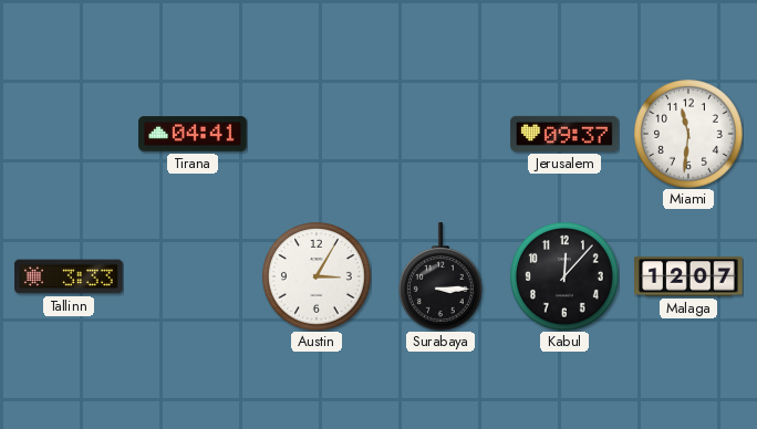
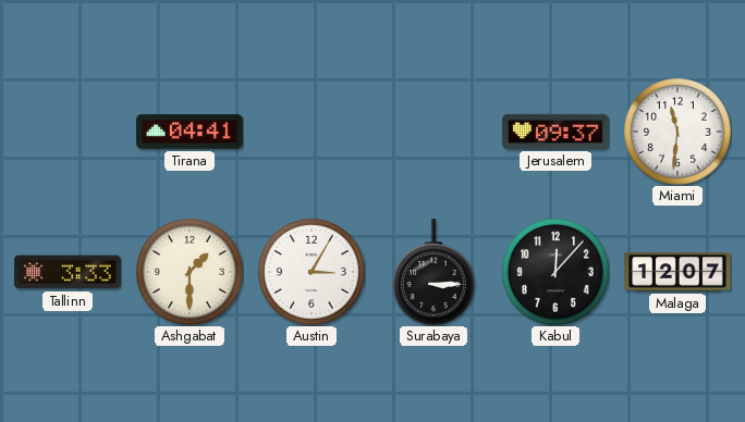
Ashgabat: none -> 1:30 (191, 273)
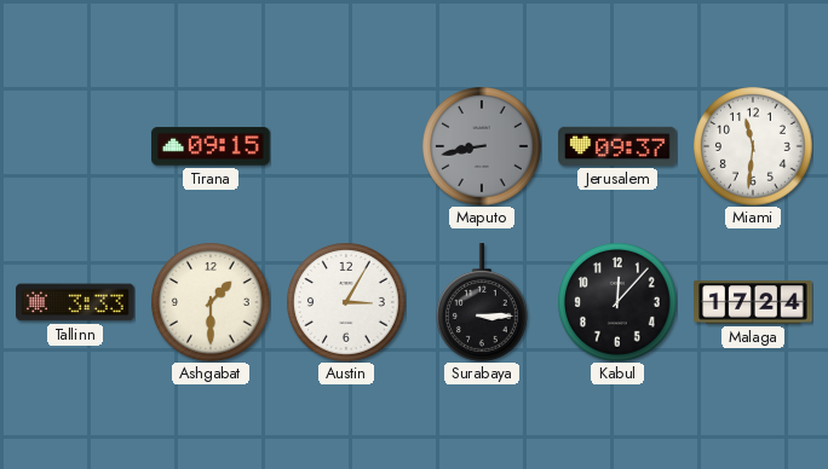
Tirana: 04:41 -> 09:15 (211, 146)
Maputo: none -> 8:43 (483, 147)
Malaga: 12:07 -> 17:24 (753, 302)
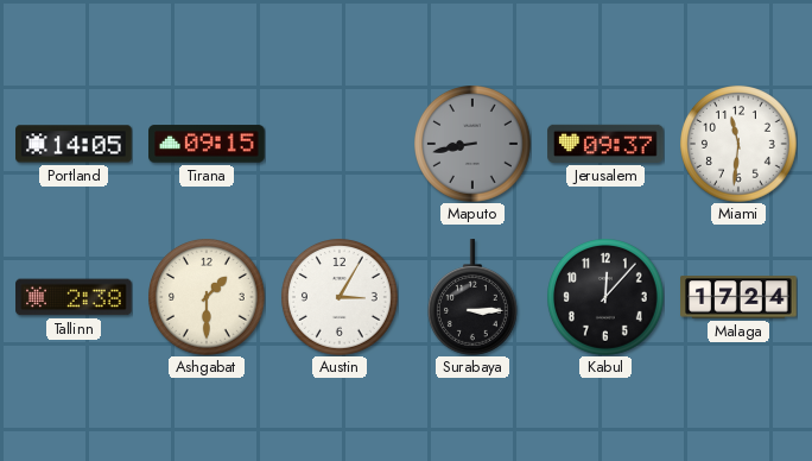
Portland: none -> 14:05 (74, 144)
Tallinn: 3:33 -> 2:38 (74, 297)
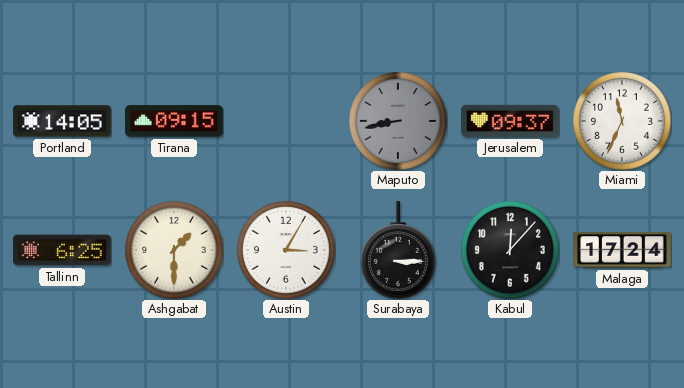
Miami: 11:31 -> 11:34 (623, 122)
Tallinn: 2:38 -> 6:25 (62, 250)
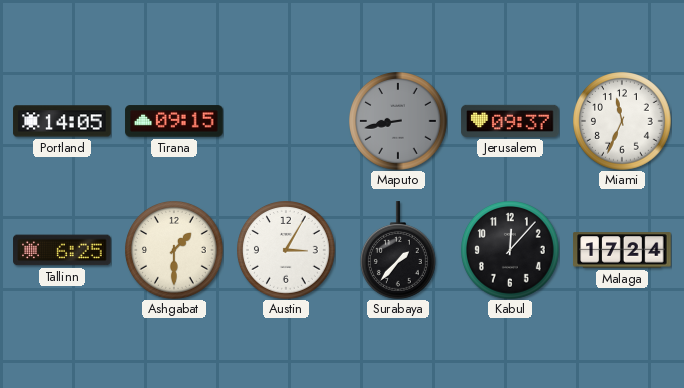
Surabaya: 3:15 -> 1:37 (398, 250)
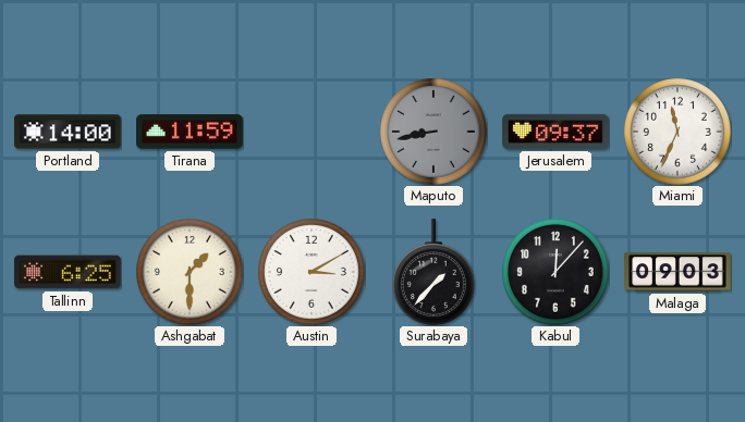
Portland: 14:05 -> 14:00 (68, 132)
Tirana: 09:15 -> 11:59 (190, 132)
Austin: 3:05 -> 3:10 (313, 273)
Malaga: 17:24 -> 09:03 (677, 272)
